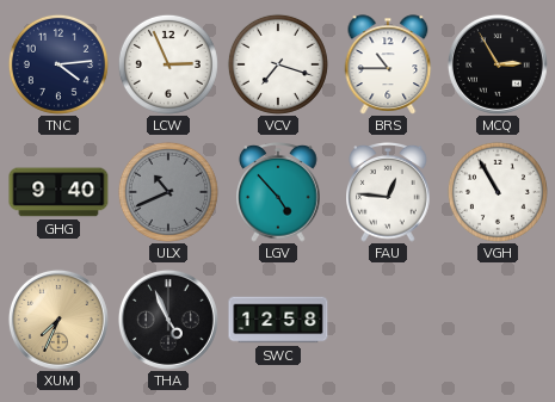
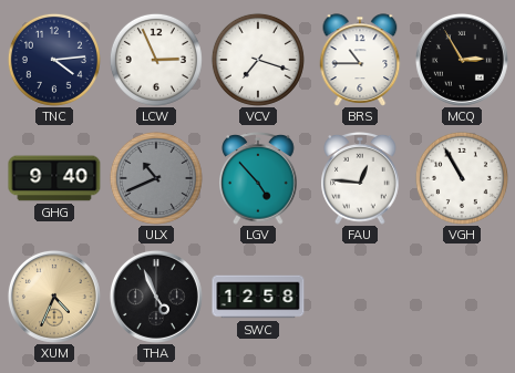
XUM: 7:34 -> 4:34 (54, 297)
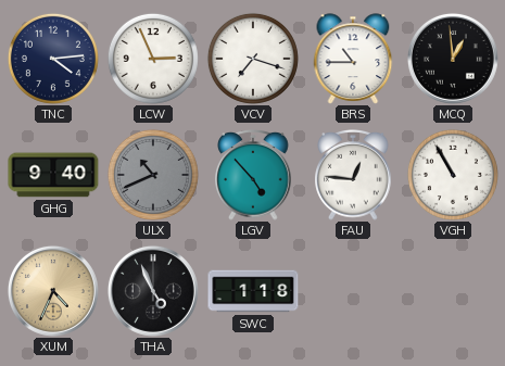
MCQ: 2:55 -> 12:59 (453, 59)
SWC: 12:58 -> 1:18 (253, 291)
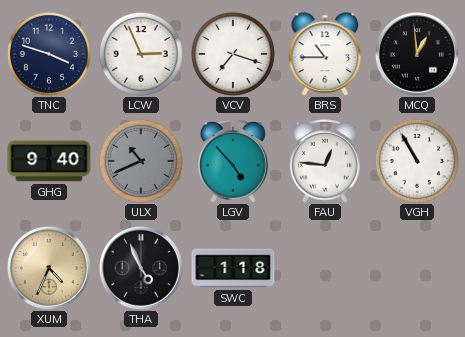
TNC: 4:14 -> 3:48 (49, 54)
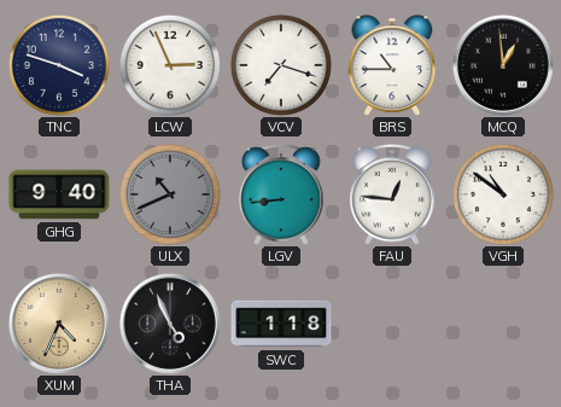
LGV: 4:53 -> 8:44 (281, 196)
VGH: 10:55 -> 10:51 (503, 194)
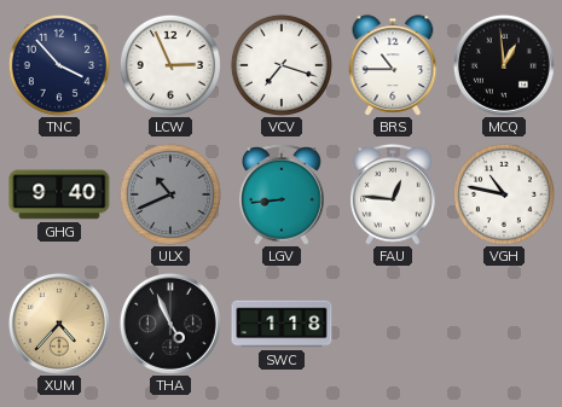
TNC: 3:48 -> 3:53 (59, 65)
VGH: 10:51 -> 10:47 (504, 194)
XUM: 4:34 -> 4:37 (59, 324)
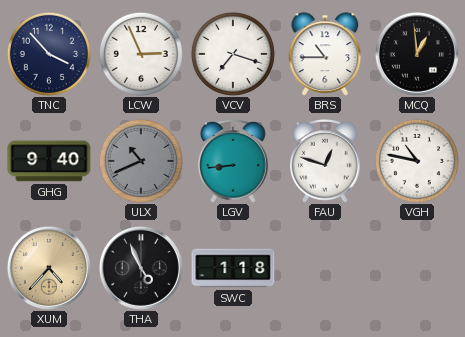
FAU: 12:46 -> 12:48 (325, 162)
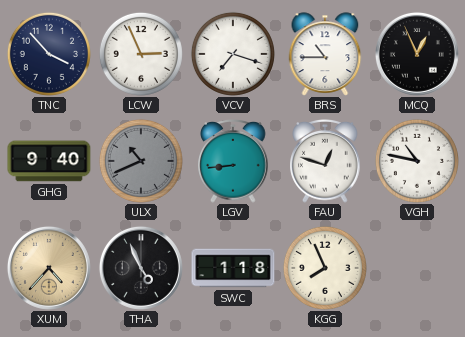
MCQ: 12:59 -> 12:56 (417, 54)
KGG: none -> 7:56 (325, 268)
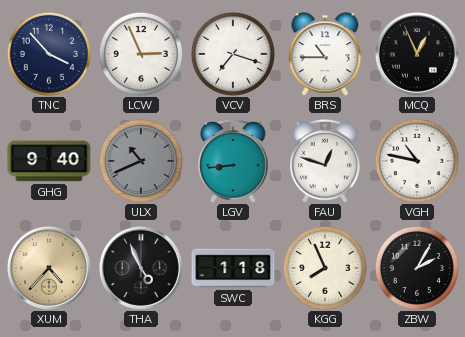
ZBW: none -> 2:05 (417, 268)
